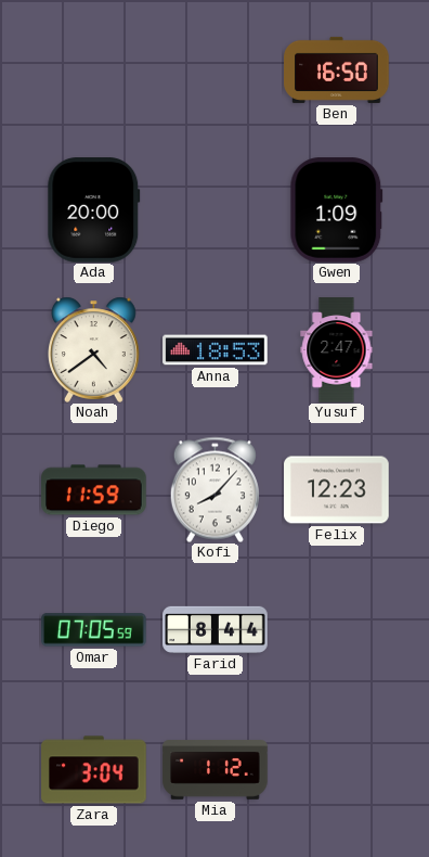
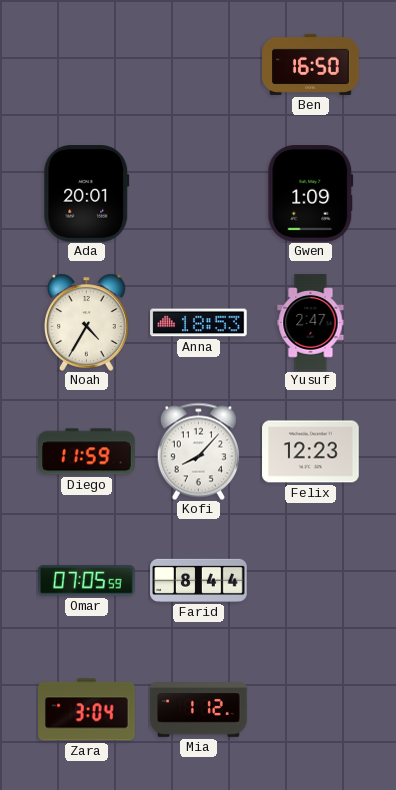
Ada: 20:00 -> 20:01 (87, 194)
Noah: 4:39 -> 4:35 (87, 322)
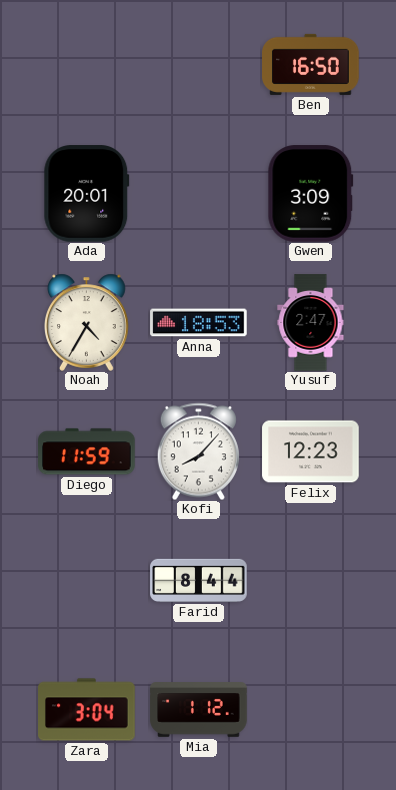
Gwen: 1:09 -> 3:09 (311, 194)
Omar: 07:05 -> none (87, 581)
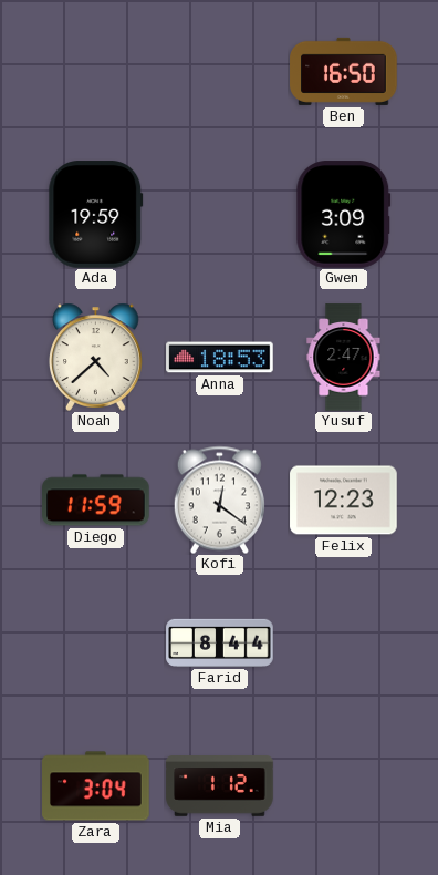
Ada: 20:01 -> 19:59 (96, 215)
Noah: 4:35 -> 4:38 (96, 357)
Kofi: 8:07 -> 12:21 (219, 500)
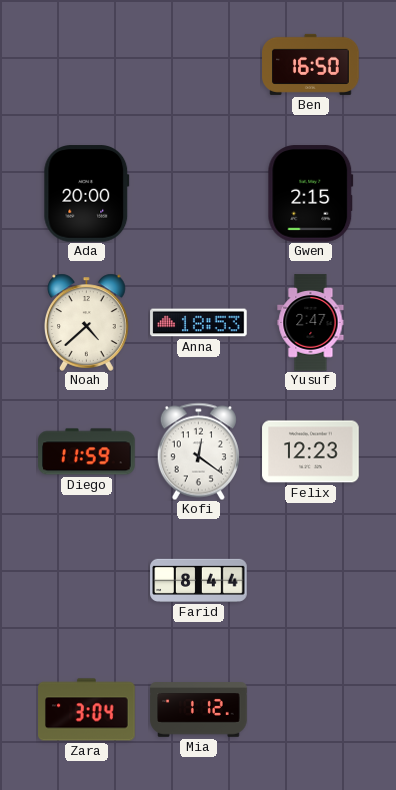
Ada: 19:59 -> 20:00 (87, 194)
Gwen: 3:09 -> 2:15 (311, 194)
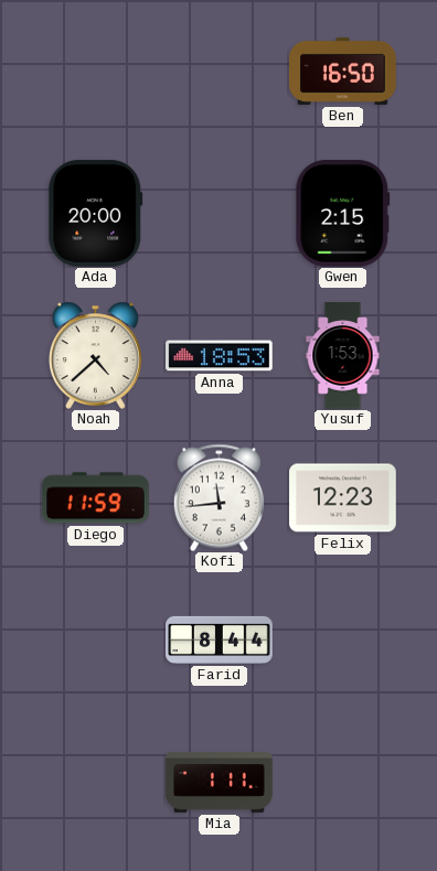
Yusuf: 2:47 -> 1:53 (343, 356)
Kofi: 12:21 -> 11:44 (218, 497)
Zara: 3:04 -> none (87, 710)
Mia: 1:12 -> 1:11 (220, 783)
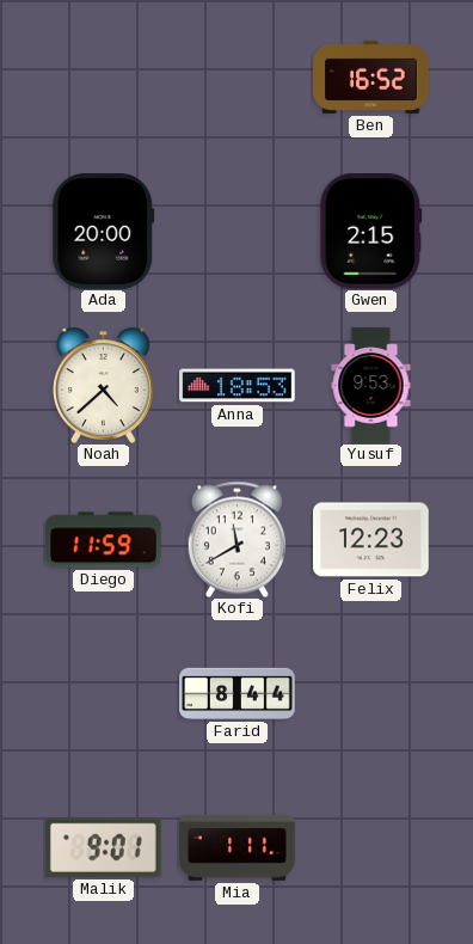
Ben: 16:50 -> 16:52 (371, 76)
Yusuf: 1:53 -> 9:53 (371, 386)
Kofi: 11:44 -> 11:40 (236, 539)
Malik: none -> 9:01 (104, 847)
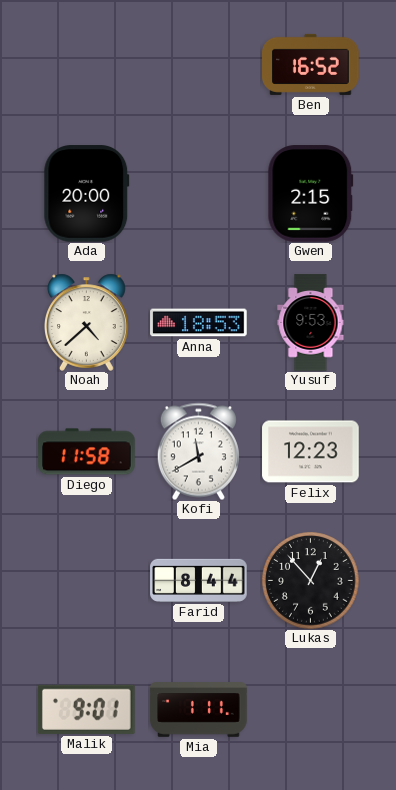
Diego: 11:59 -> 11:58 (87, 452)
Lukas: none -> 12:53 (311, 581)
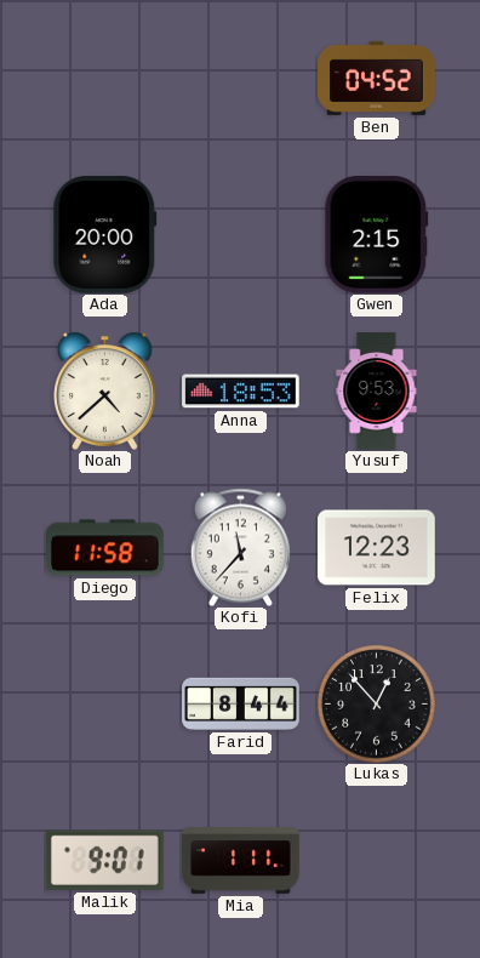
Ben: 16:52 -> 04:52 (377, 78)
Kofi: 11:40 -> 11:37 (240, 547)
